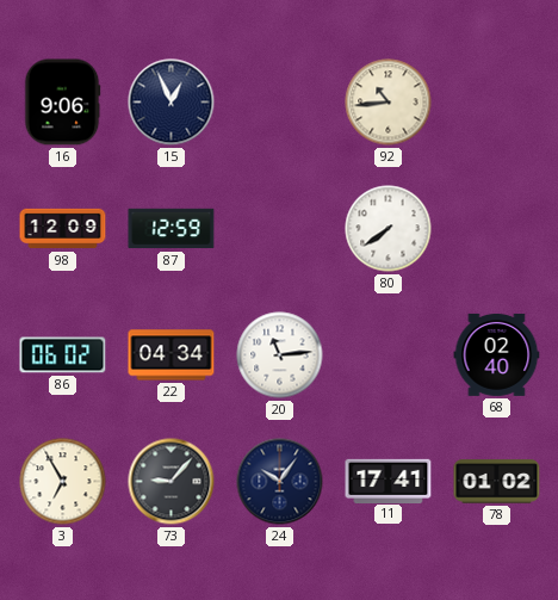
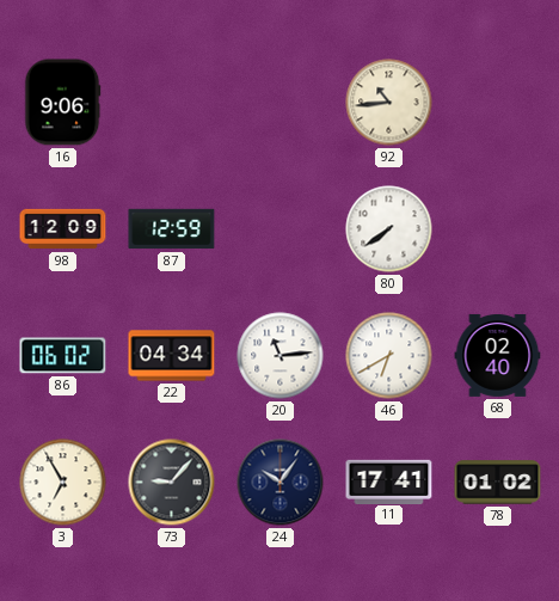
15: 12:56 -> none (172, 103)
46: none -> 6:40 (389, 356)
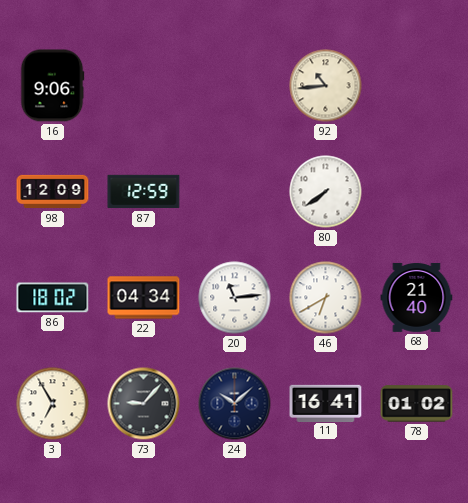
86: 06:02 -> 18:02 (53, 298)
68: 02:40 -> 21:40 (417, 297)
24: 10:06 -> 10:08 (235, 404)
11: 17:41 -> 16:41 (326, 403)
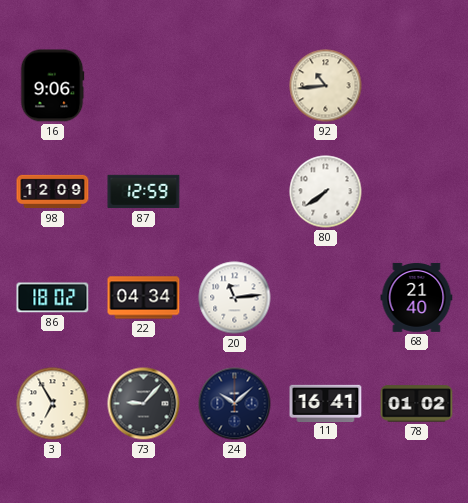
46: 6:40 -> none (326, 298)
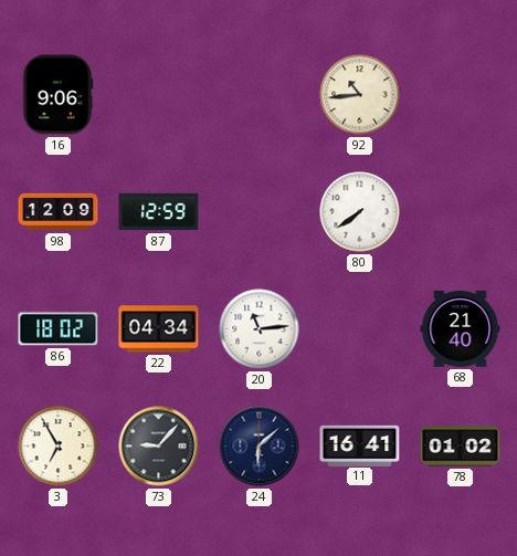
24: 10:08 -> 6:08 (260, 447)
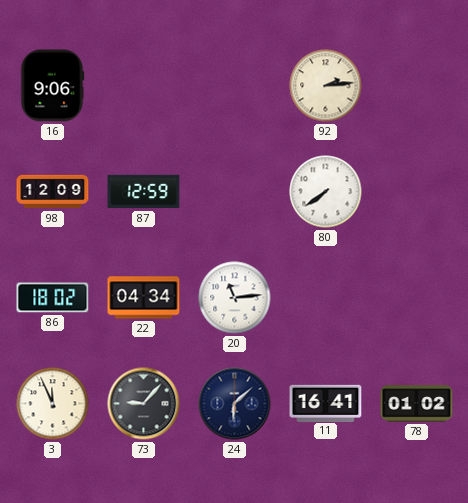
92: 10:44 -> 2:14 (326, 86)
68: 21:40 -> none (461, 328)
3: 6:55 -> 11:56 (53, 404)
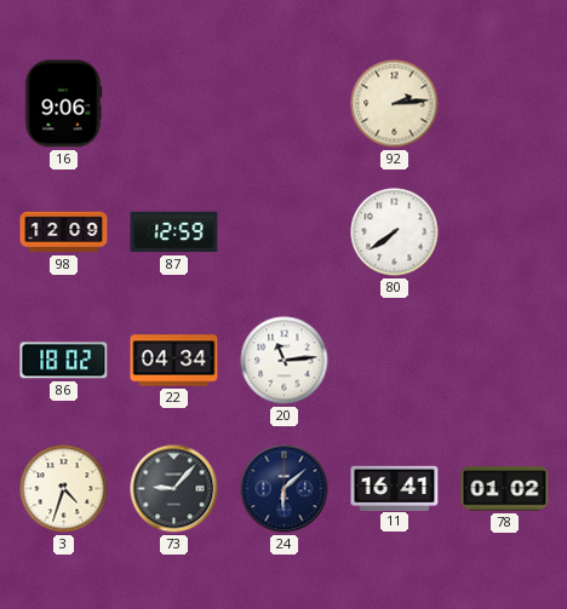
3: 11:56 -> 4:33 (64, 489)
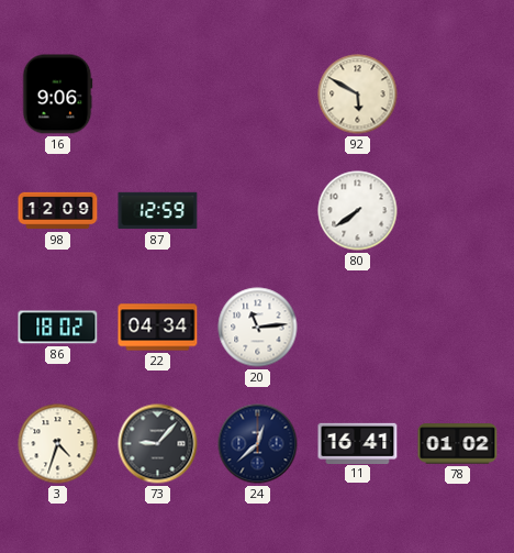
92: 2:14 -> 5:50 (358, 95)
24: 6:08 -> 12:38 (258, 444)
